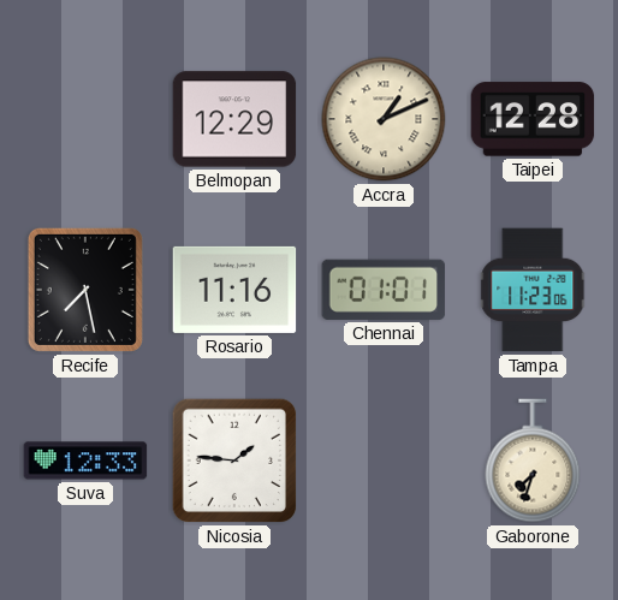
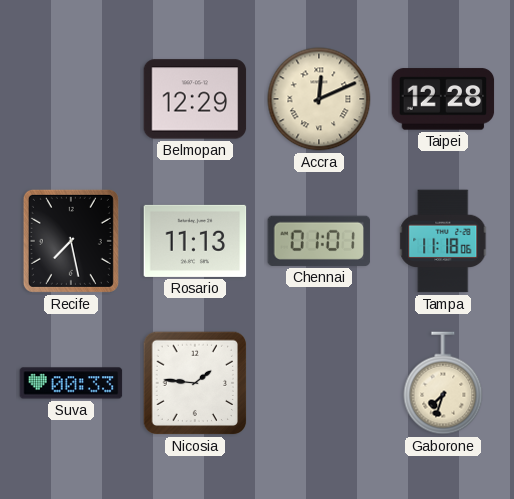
Accra: 1:11 -> 12:11 (319, 99)
Rosario: 11:16 -> 11:13 (195, 241)
Tampa: 11:23 -> 11:18 (444, 241)
Suva: 12:33 -> 00:33 (71, 383)
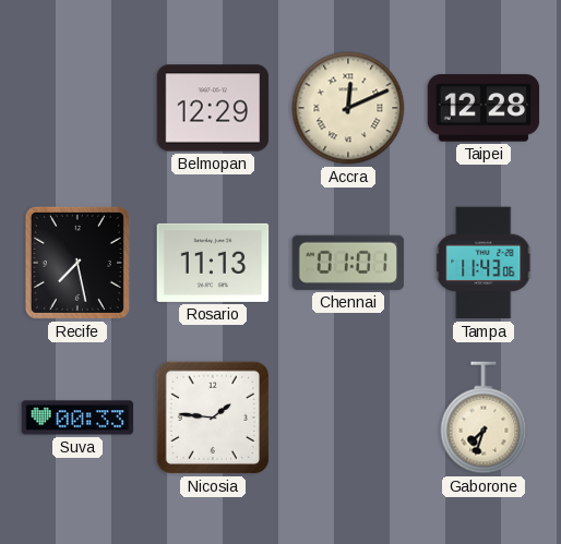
Tampa: 11:18 -> 11:43 (485, 263)
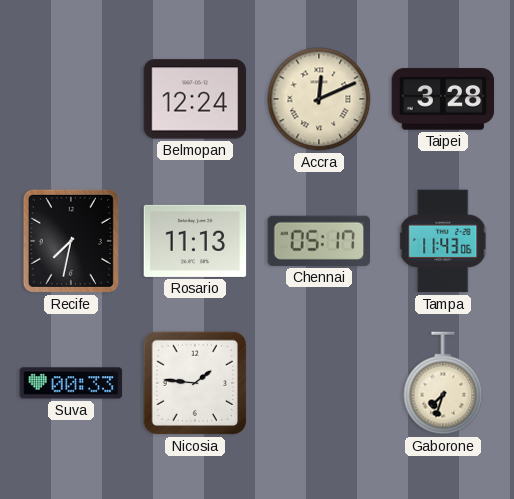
Belmopan: 12:29 -> 12:24 (195, 99)
Taipei: 12:28 -> 3:28 (443, 99)
Recife: 7:28 -> 7:32 (71, 241)
Chennai: 01:01 -> 05:17 (319, 241)
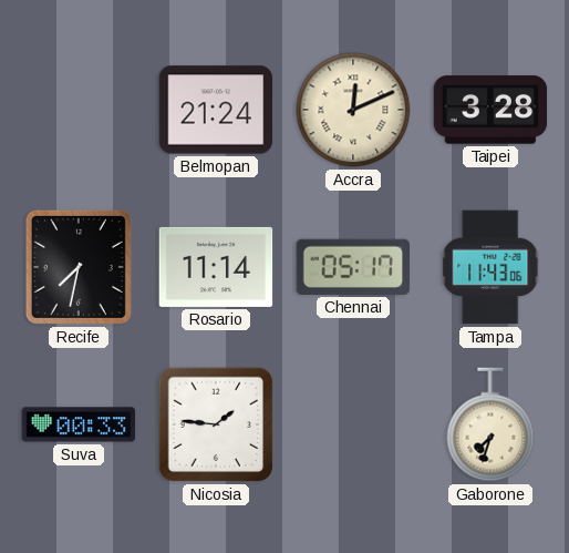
Belmopan: 12:24 -> 21:24 (216, 110)
Rosario: 11:13 -> 11:14 (216, 267)
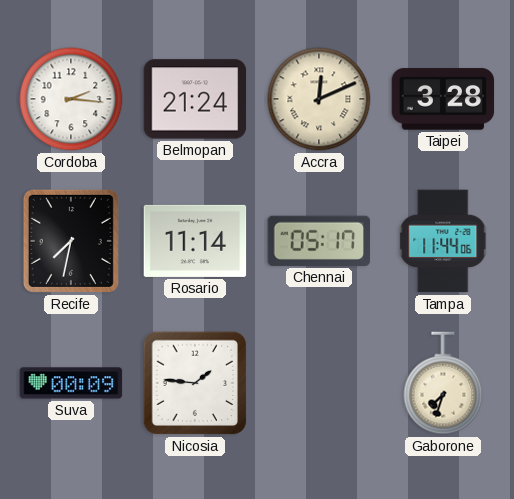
Cordoba: none -> 2:16 (71, 99)
Tampa: 11:43 -> 11:44 (444, 241)
Suva: 00:33 -> 00:09 (71, 383)
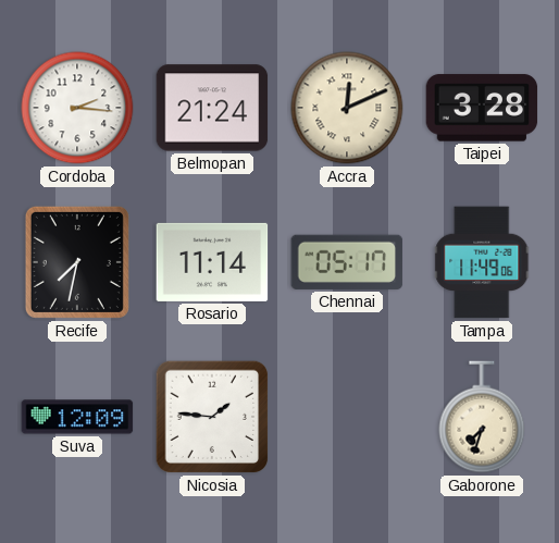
Tampa: 11:44 -> 11:49 (483, 262)
Suva: 00:09 -> 12:09 (77, 417)
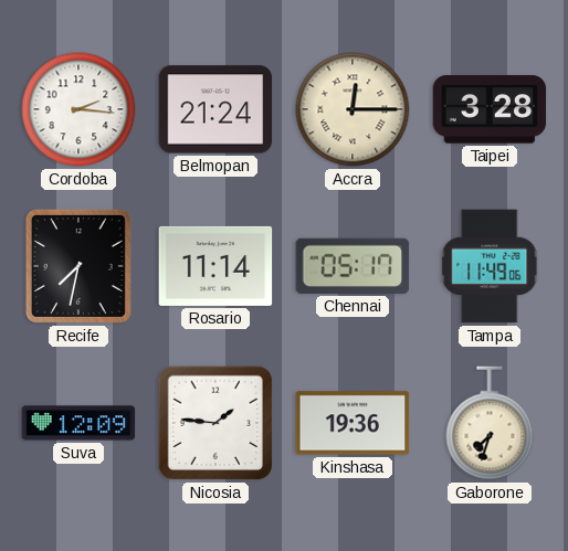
Accra: 12:11 -> 12:15 (353, 109)
Kinshasa: none -> 19:36 (353, 423)
